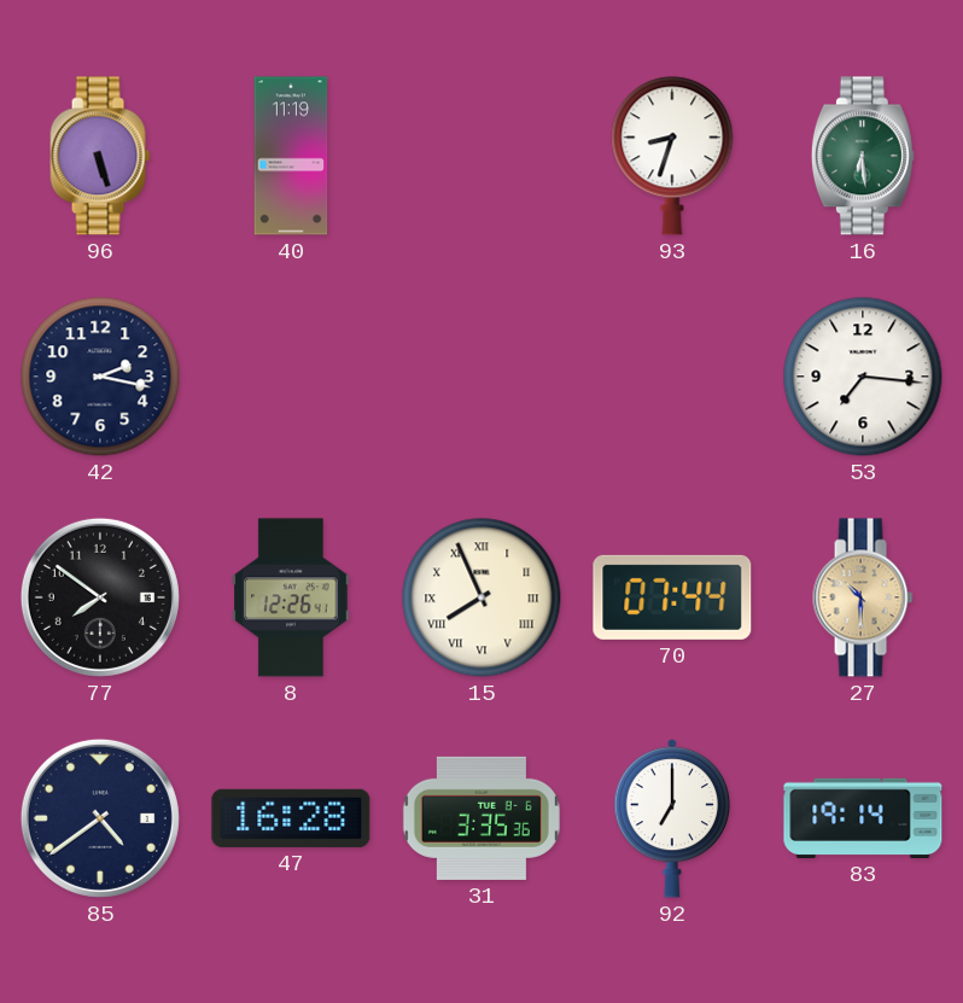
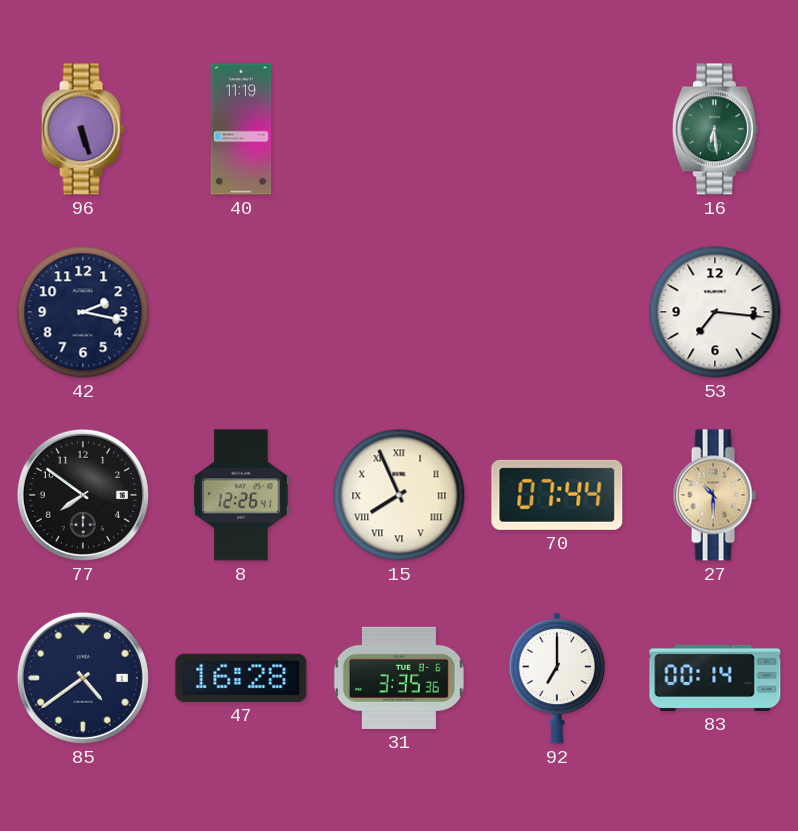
93: 8:33 -> none (672, 156)
83: 19:14 -> 00:14 (715, 678)
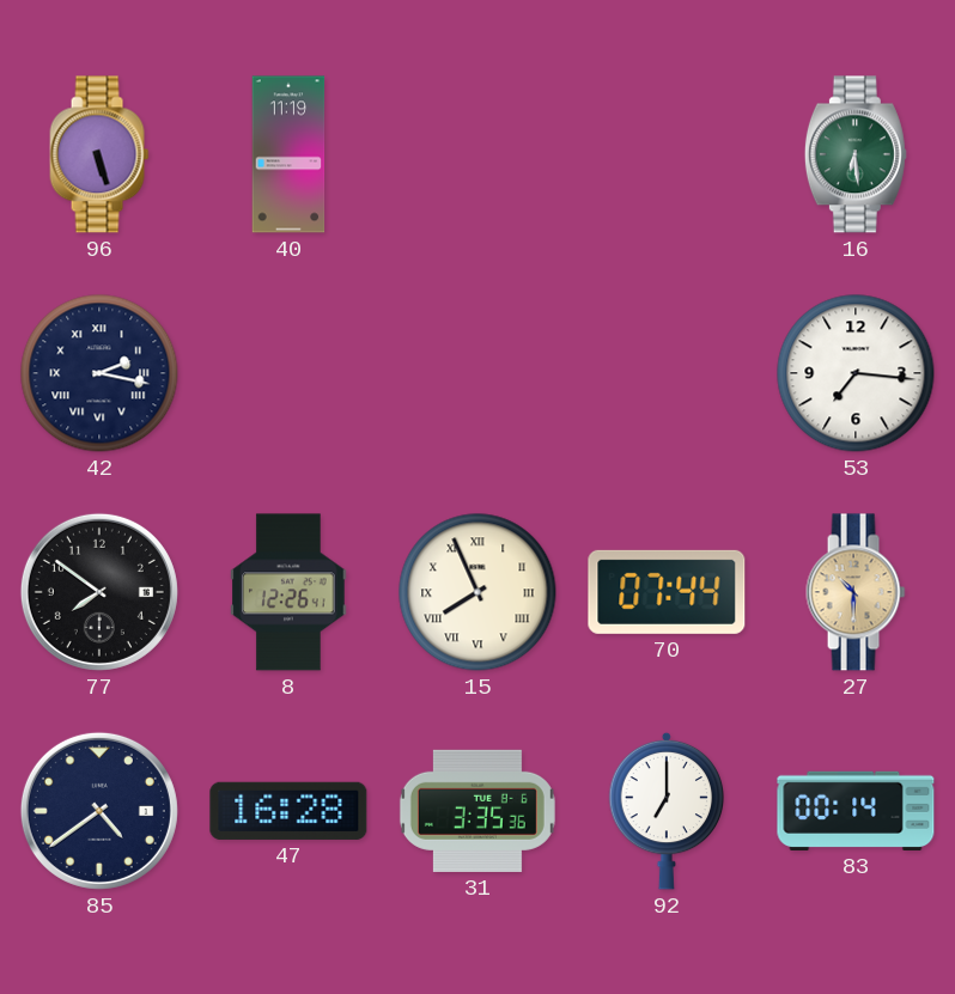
42 numerals: Arabic -> Roman (99, 373)
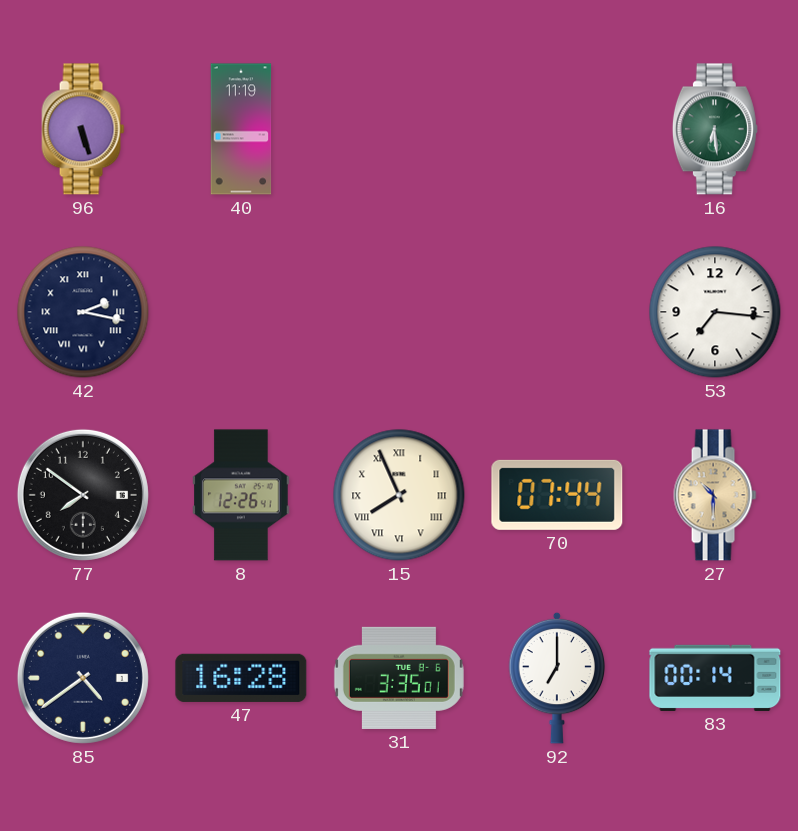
31: 3:35:36 -> 3:35:01 (399, 678)
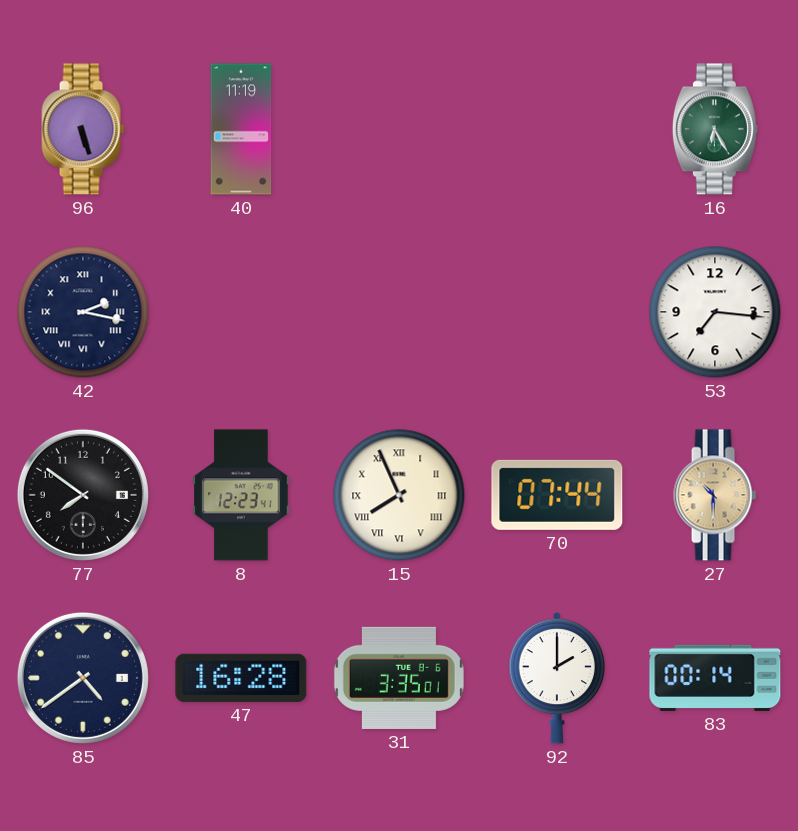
16: 6:29 -> 6:25 (715, 129)
8: 12:26 -> 12:23 (241, 495)
92: 7:00 -> 2:00 (557, 678)
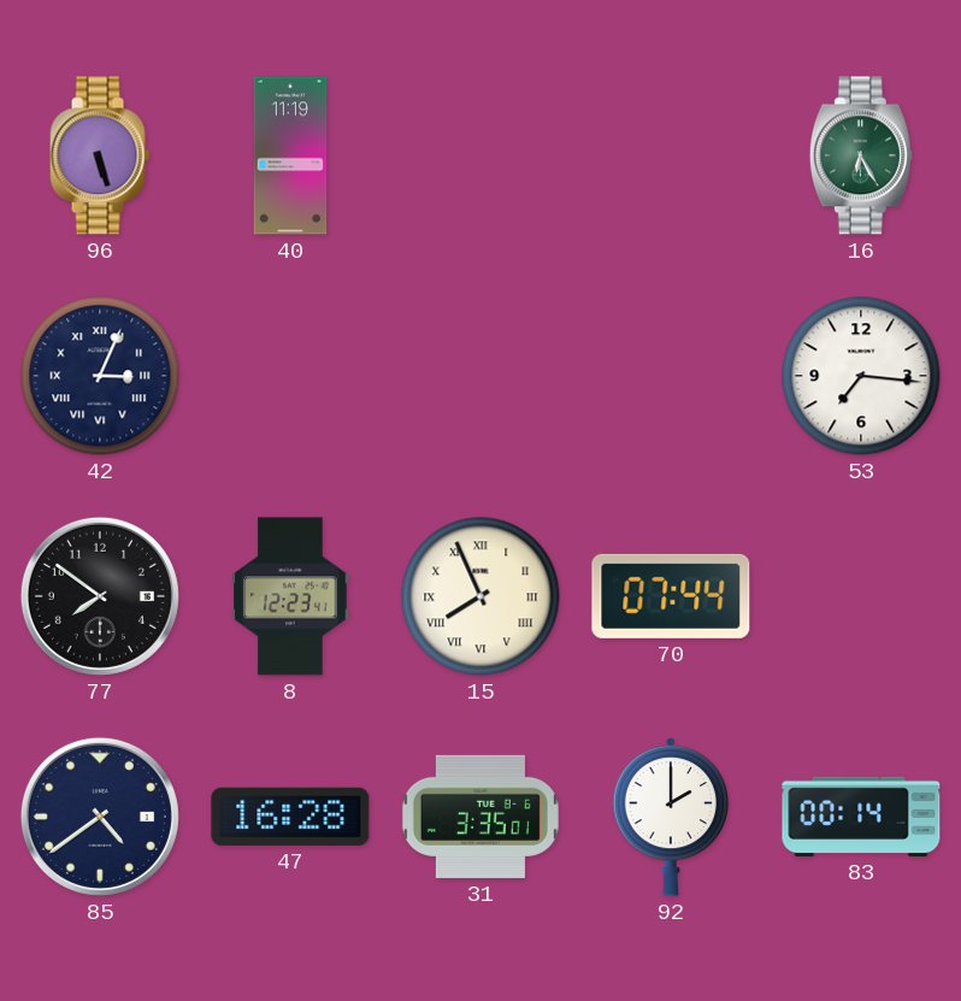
42: 2:17 -> 3:04 (100, 376)
27: 10:30 -> none (715, 495)
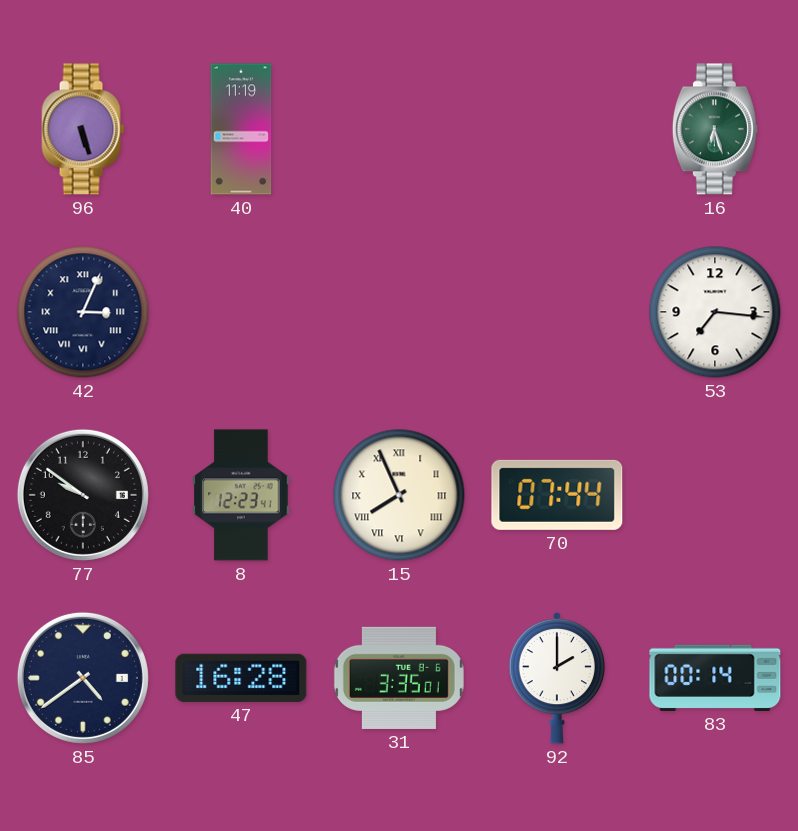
16: 6:25 -> 6:27 (715, 129)
77: 7:51 -> 9:51 (83, 495)
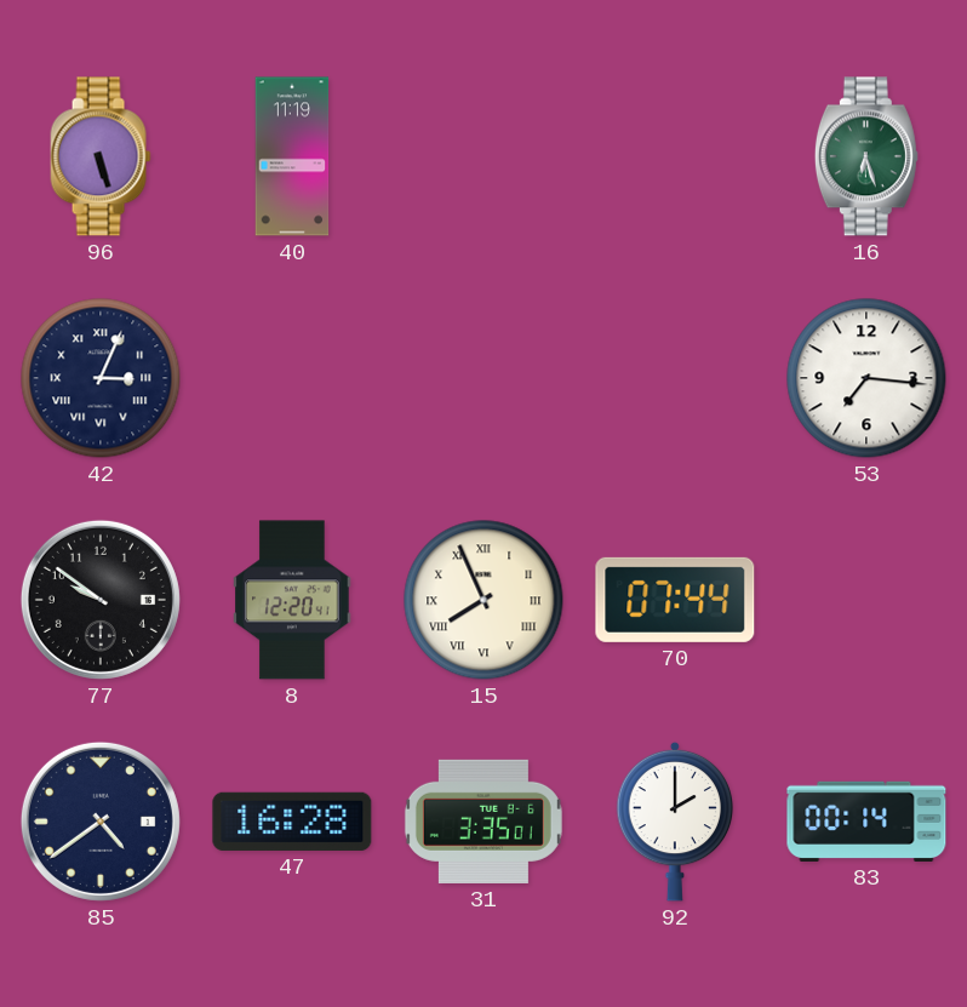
8: 12:23 -> 12:20 (292, 600)
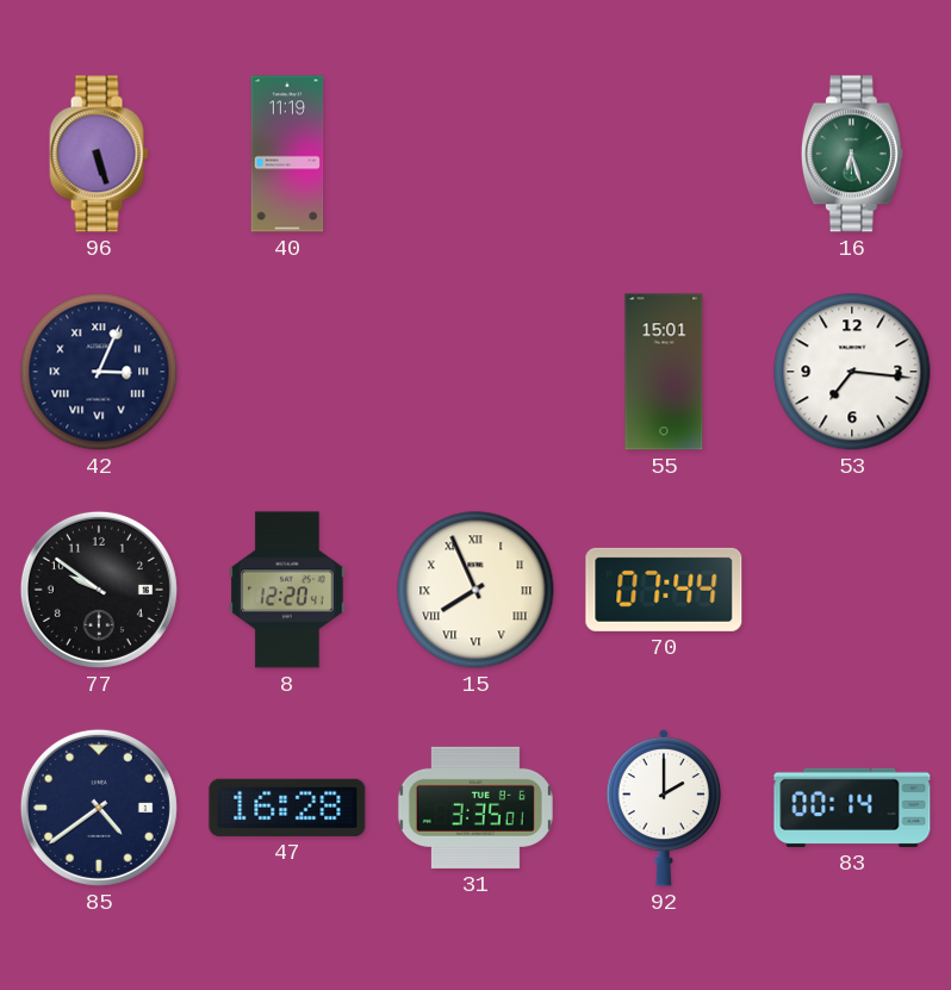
55: none -> 15:01 (664, 372)
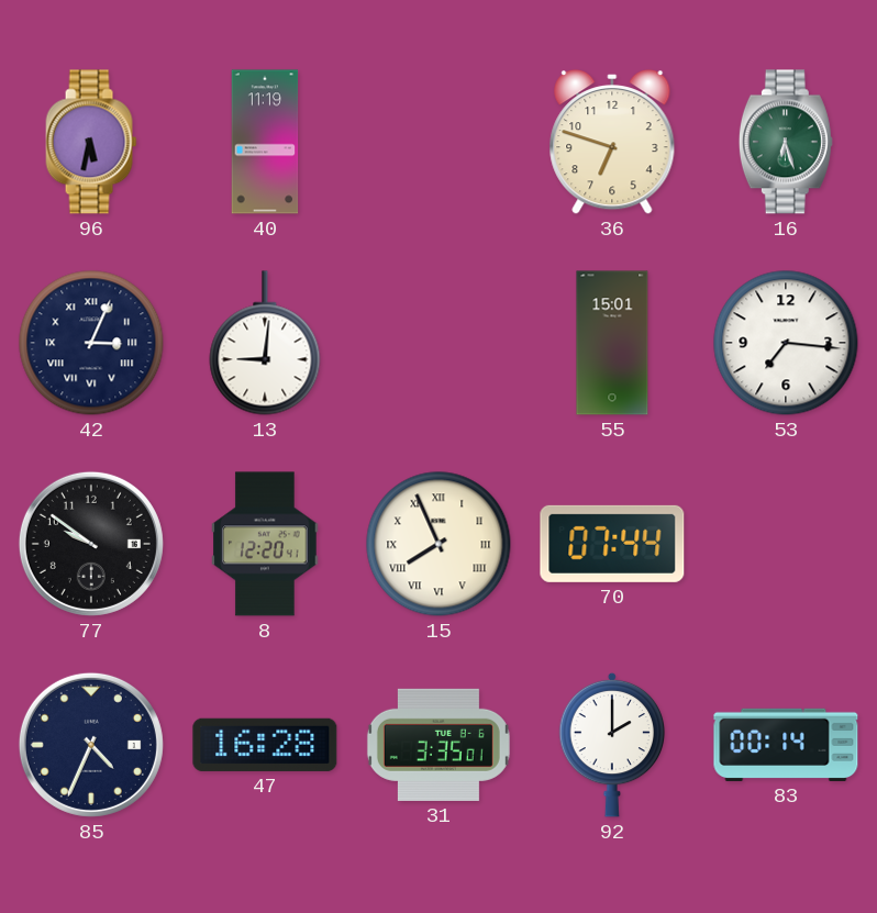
96: 5:27 -> 5:32 (91, 142)
36: none -> 6:48 (612, 142)
13: none -> 9:01 (265, 343)
85: 4:39 -> 4:34 (91, 745)
